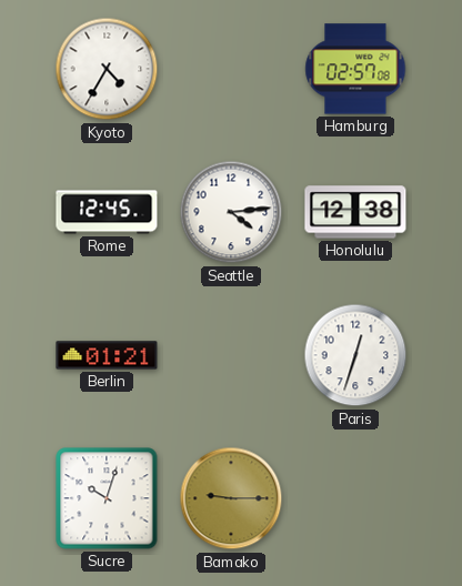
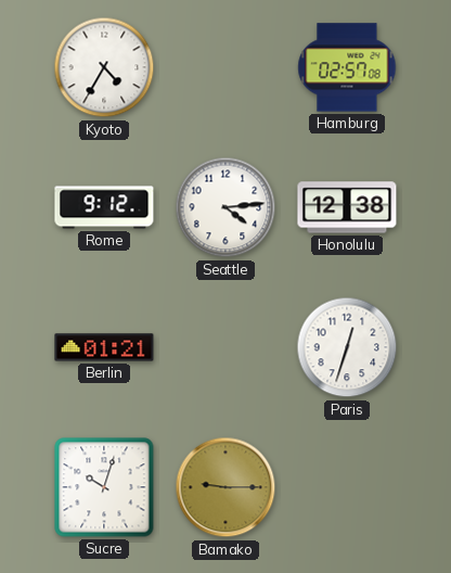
Rome: 12:45 -> 9:12 (104, 207)
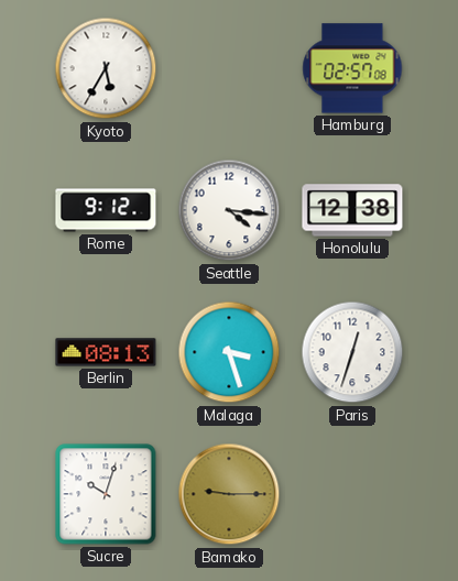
Kyoto: 4:35 -> 5:35 (106, 68)
Seattle: 4:14 -> 4:16 (229, 210)
Berlin: 01:21 -> 08:13 (106, 352)
Malaga: none -> 3:27 (229, 352)
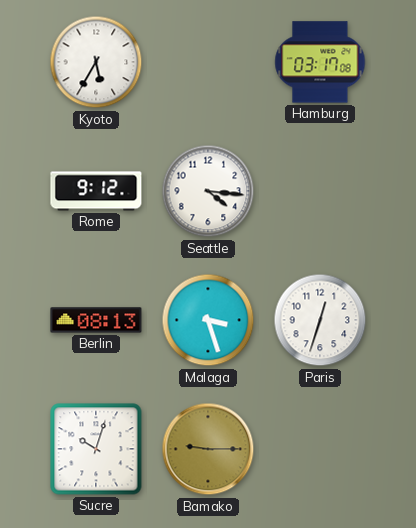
Hamburg: 02:57 -> 03:17 (320, 62)
Honolulu: 12:38 -> none (352, 210)
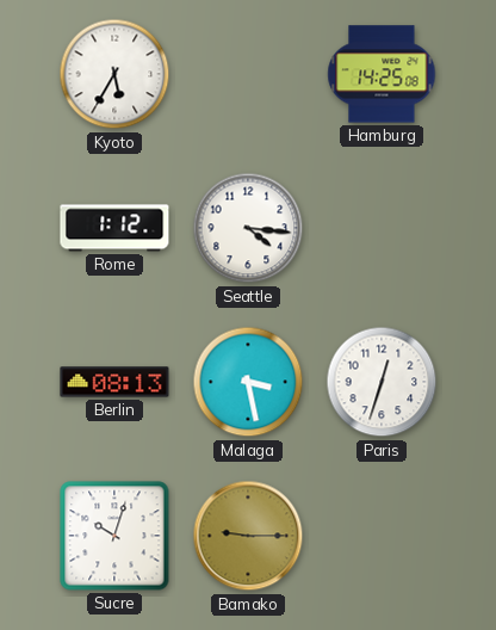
Hamburg: 03:17 -> 14:25 (382, 74)
Rome: 9:12 -> 1:12 (114, 228)
Malaga: 3:27 -> 3:28 (248, 382)
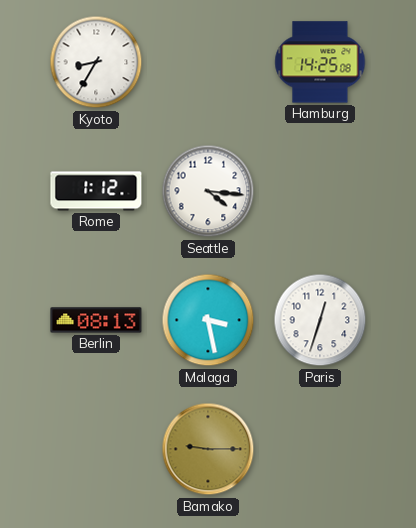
Kyoto: 5:35 -> 8:35 (96, 62)
Sucre: 10:03 -> none (114, 536)
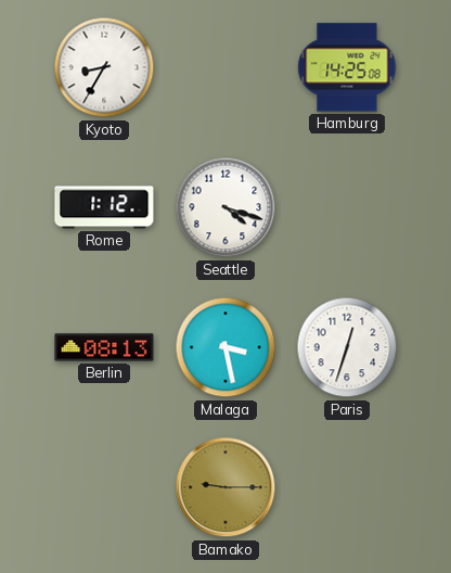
Seattle: 4:16 -> 4:18 (225, 207)
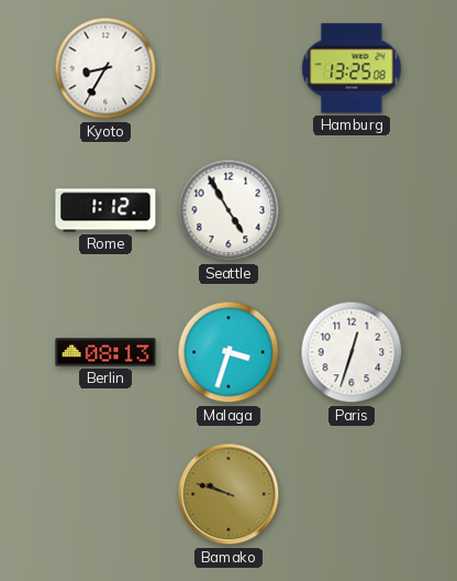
Hamburg: 14:25 -> 13:25 (352, 68)
Seattle: 4:18 -> 4:55 (228, 210)
Malaga: 3:28 -> 3:33 (228, 352)
Bamako: 9:15 -> 9:48 (228, 494)
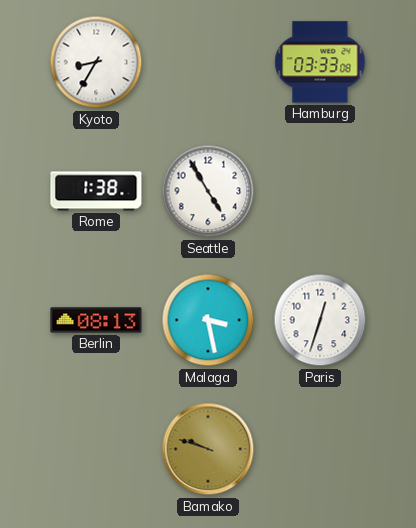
Hamburg: 13:25 -> 03:33 (320, 62)
Rome: 1:12 -> 1:38 (96, 191)
Malaga: 3:33 -> 3:28 (208, 320)
